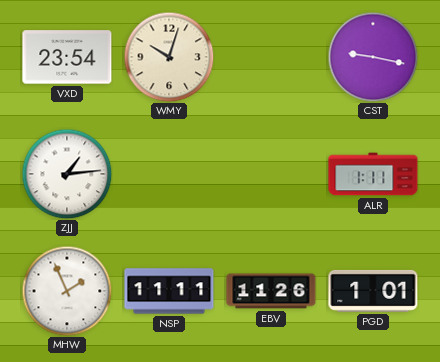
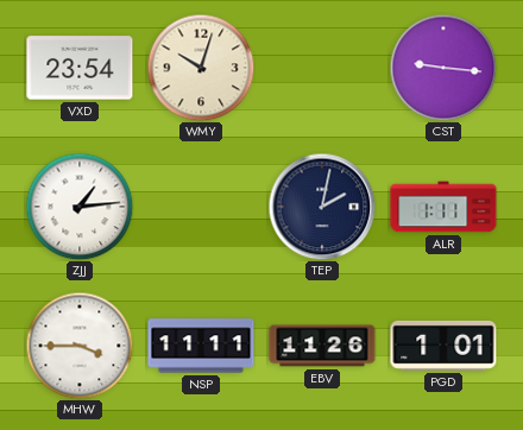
CST: 9:17 -> 9:16 (443, 68)
TEP: none -> 2:02 (322, 207)
MHW: 1:56 -> 3:45 (80, 346)
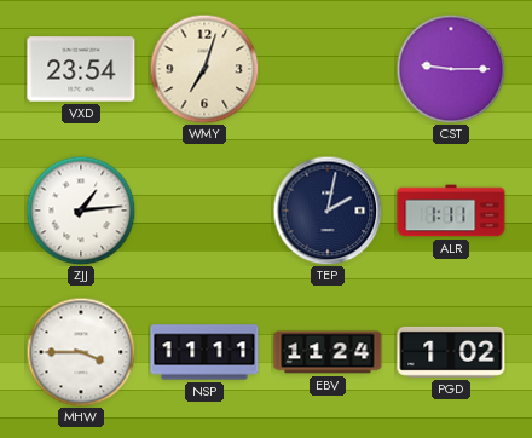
WMY: 10:03 -> 7:03 (204, 69)
CST: 9:16 -> 9:15 (451, 69)
EBV: 11:26 -> 11:24 (328, 352)
PGD: 1:01 -> 1:02 (451, 352)
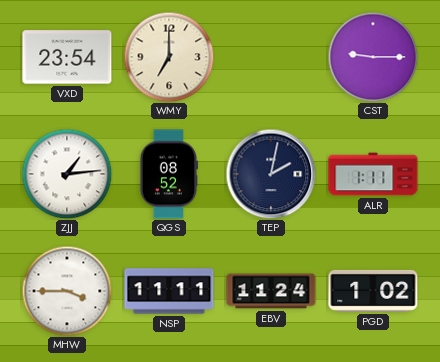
WMY: 7:03 -> 7:00 (169, 57)
QGS: none -> 08:52 (168, 174)
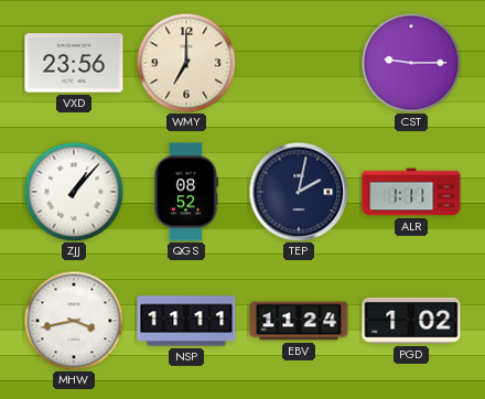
VXD: 23:54 -> 23:56 (74, 63)
ZJJ: 1:14 -> 1:07 (74, 192)
MHW: 3:45 -> 3:43 (74, 321)
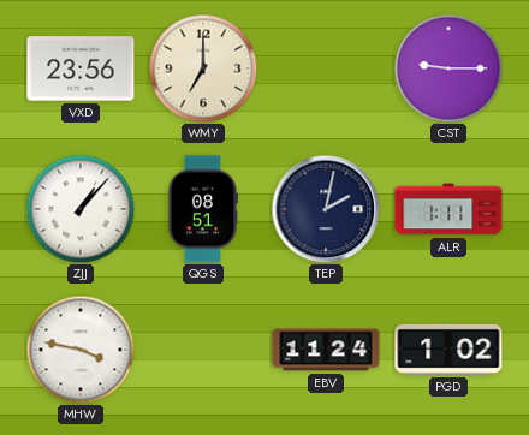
QGS: 08:52 -> 08:51 (202, 209)
MHW: 3:43 -> 3:47 (81, 350)
NSP: 11:11 -> none (186, 321)
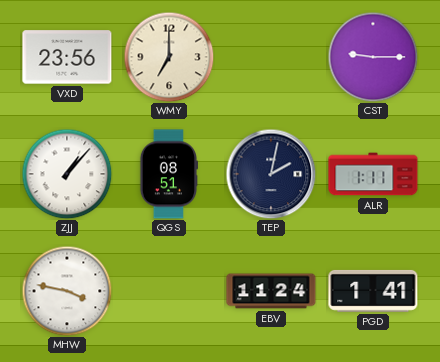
PGD: 1:02 -> 1:41 (373, 291)
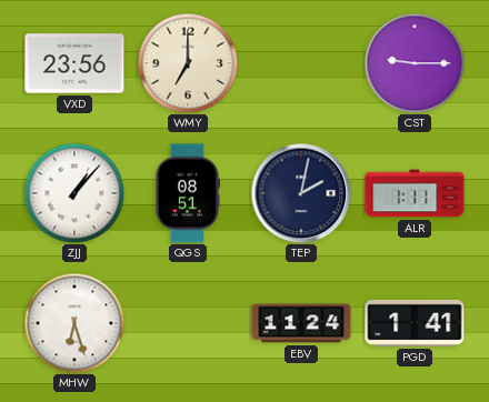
MHW: 3:47 -> 6:27 (74, 323)
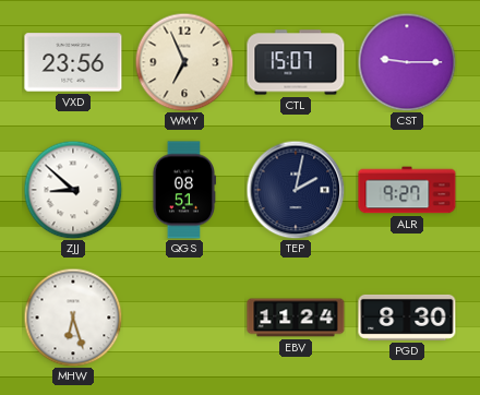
WMY: 7:00 -> 6:56 (184, 62)
CTL: none -> 15:07 (296, 62)
ZJJ: 1:07 -> 8:52 (73, 190)
ALR: 1:11 -> 9:27 (407, 190)
PGD: 1:41 -> 8:30 (407, 318)
